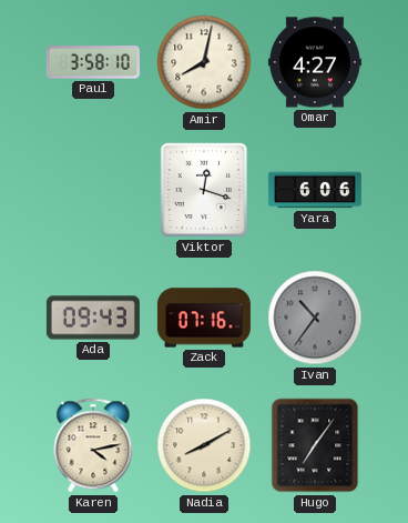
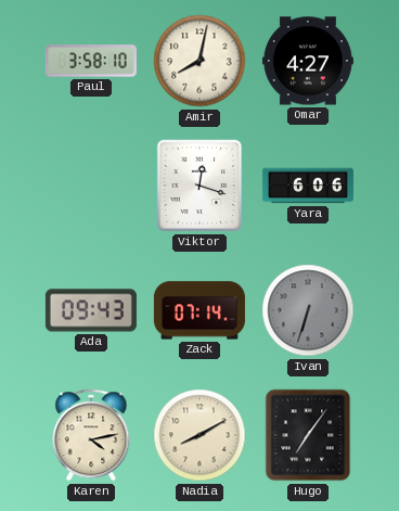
Zack: 07:16 -> 07:14 (200, 310)
Ivan: 10:36 -> 6:33 (308, 310)
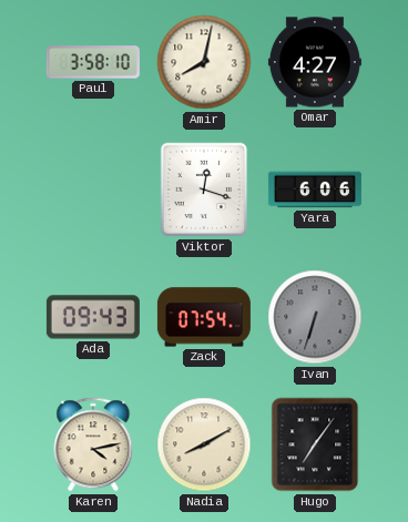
Zack: 07:14 -> 07:54 (204, 317)
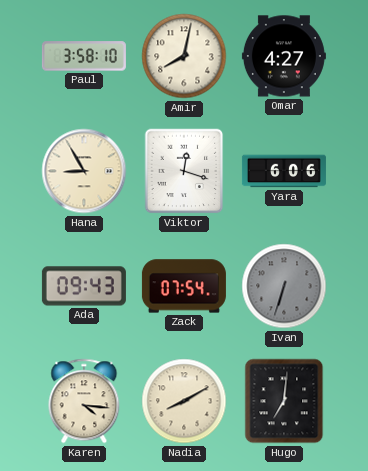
Hana: none -> 8:55 (84, 171)
Karen: 4:13 -> 4:16 (84, 401)
Hugo: 7:06 -> 7:01 (284, 401)
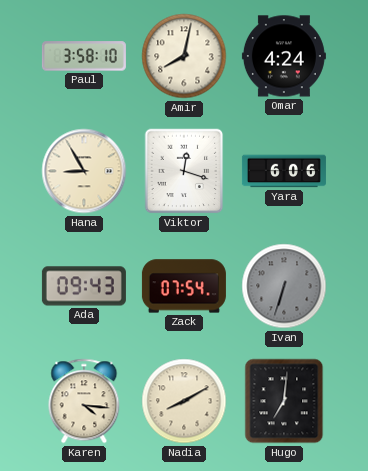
Omar: 4:27 -> 4:24 (284, 56)
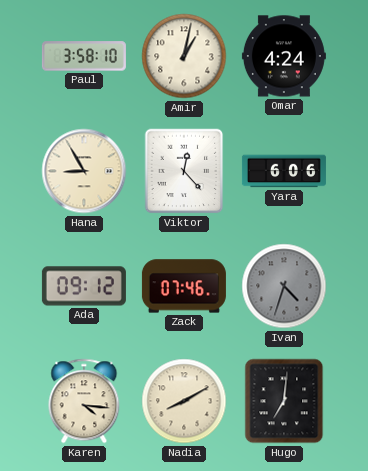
Amir: 8:02 -> 1:02 (184, 56)
Viktor: 12:18 -> 12:23 (184, 171)
Ada: 09:43 -> 09:12 (84, 286)
Zack: 07:54 -> 07:46 (184, 286)
Ivan: 6:33 -> 4:33 (284, 286)
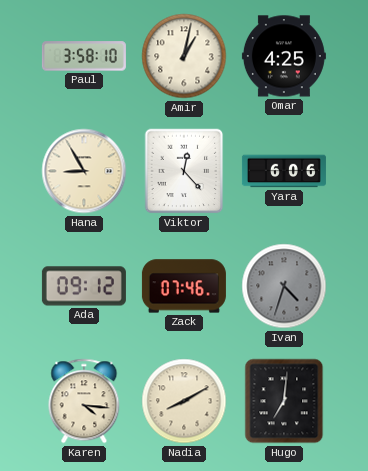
Omar: 4:24 -> 4:25 (284, 56)
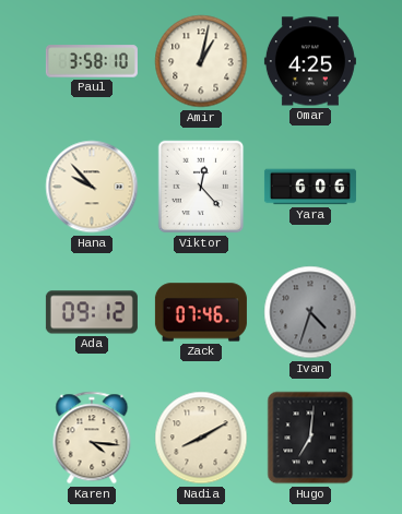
Hana: 8:55 -> 9:53 (92, 187)
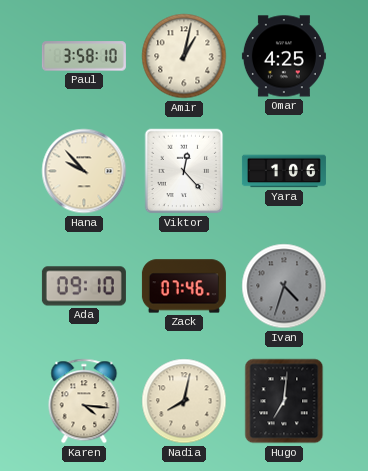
Yara: 6:06 -> 1:06 (284, 171)
Ada: 09:12 -> 09:10 (84, 286)
Nadia: 8:10 -> 8:02 (184, 401)
